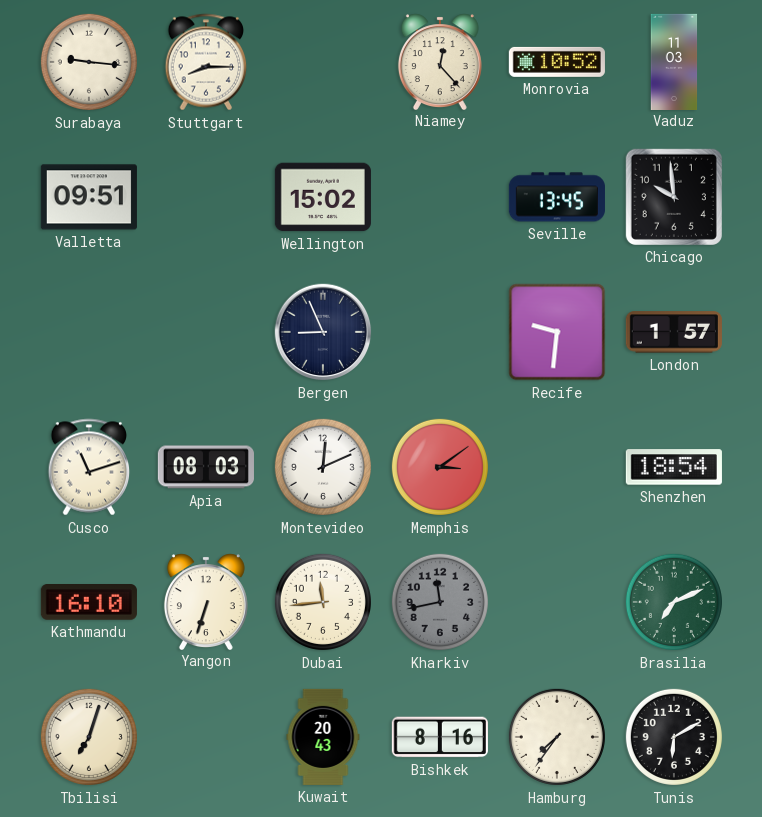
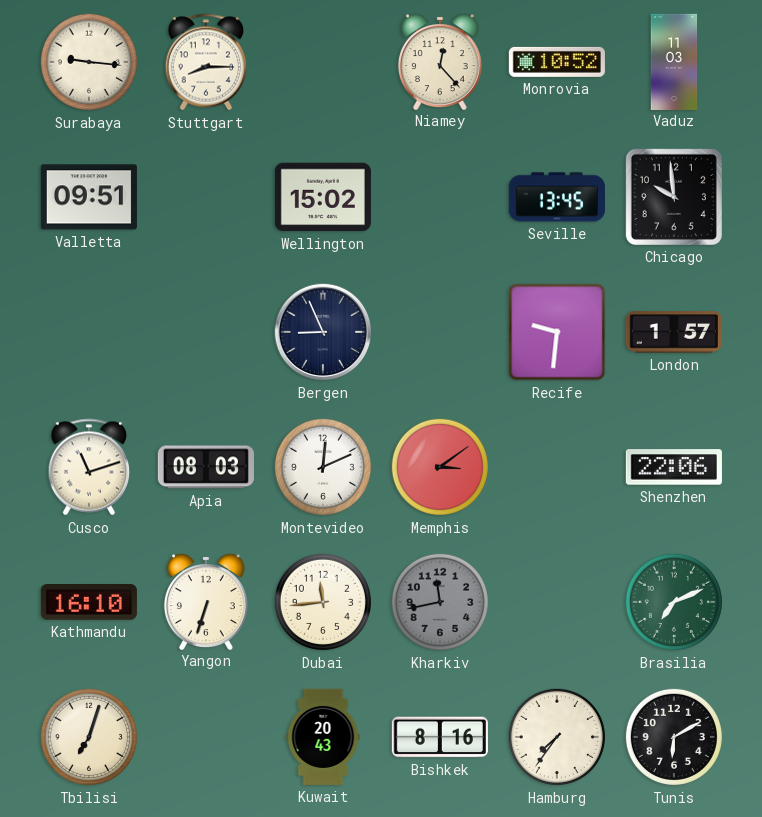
Shenzhen: 18:54 -> 22:06 (674, 467)
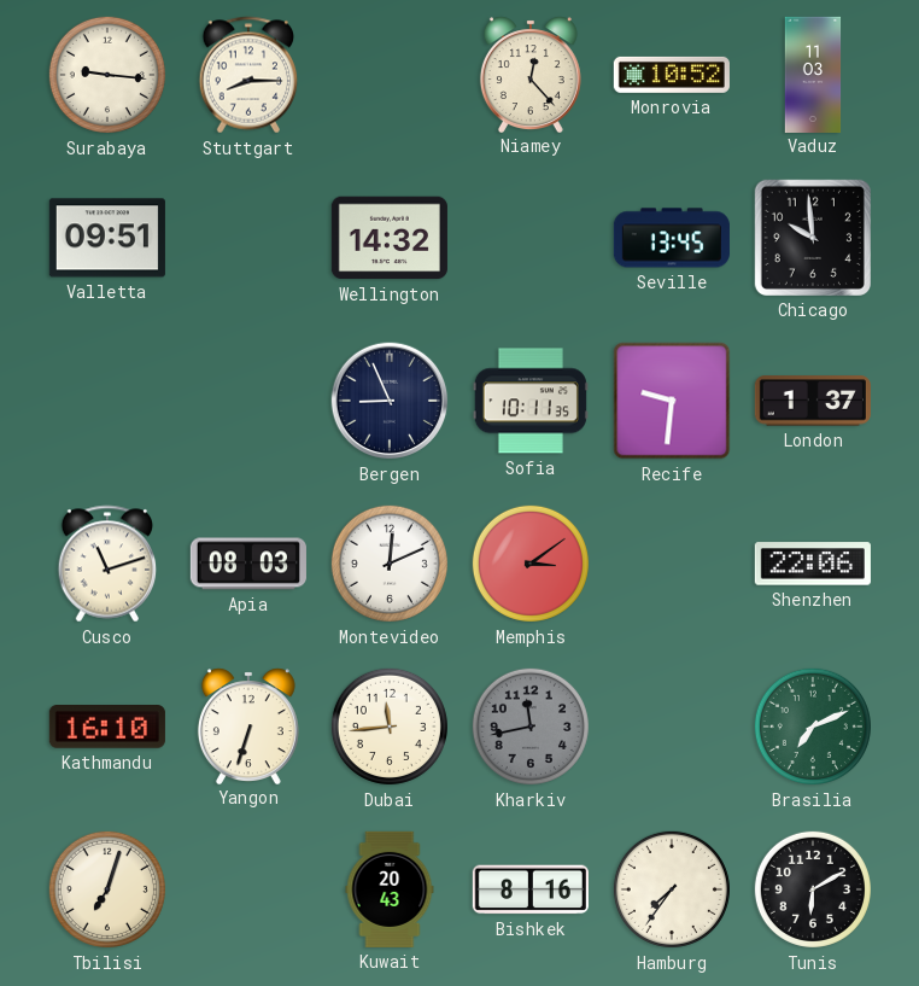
Wellington: 15:02 -> 14:32 (390, 238)
Sofia: none -> 10:11 (531, 401)
London: 1:57 -> 1:37 (813, 401)
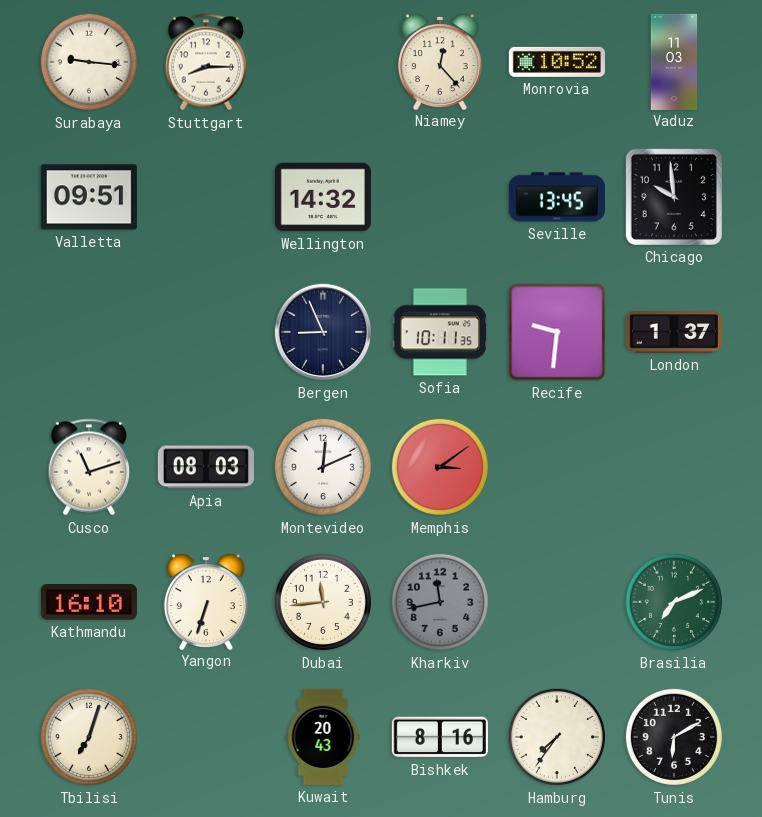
Shenzhen: 22:06 -> none (813, 564)
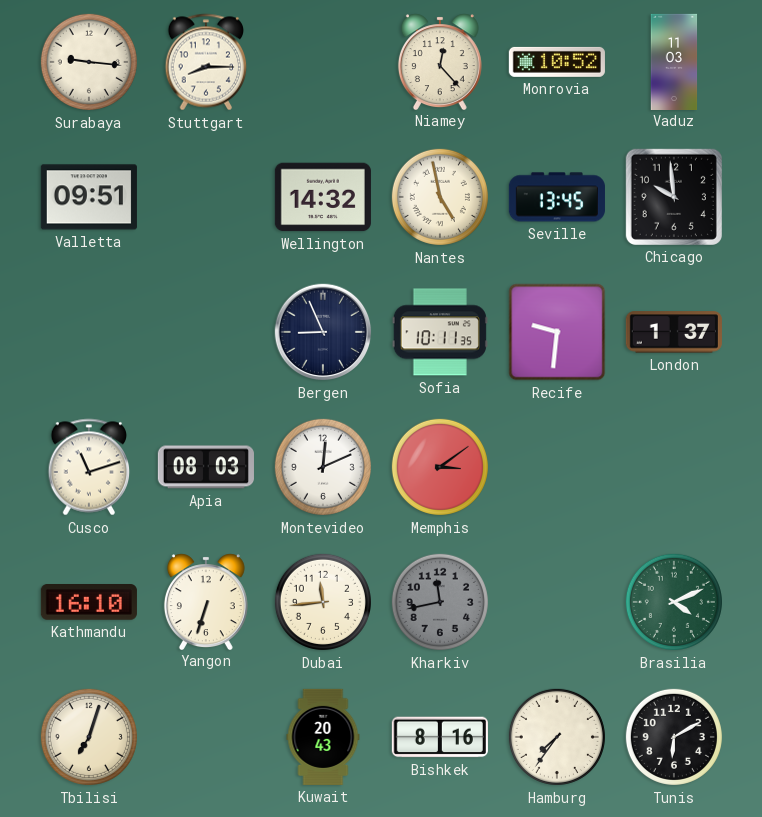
Nantes: none -> 4:58 (440, 197)
Brasilia: 7:11 -> 4:11 (674, 602)
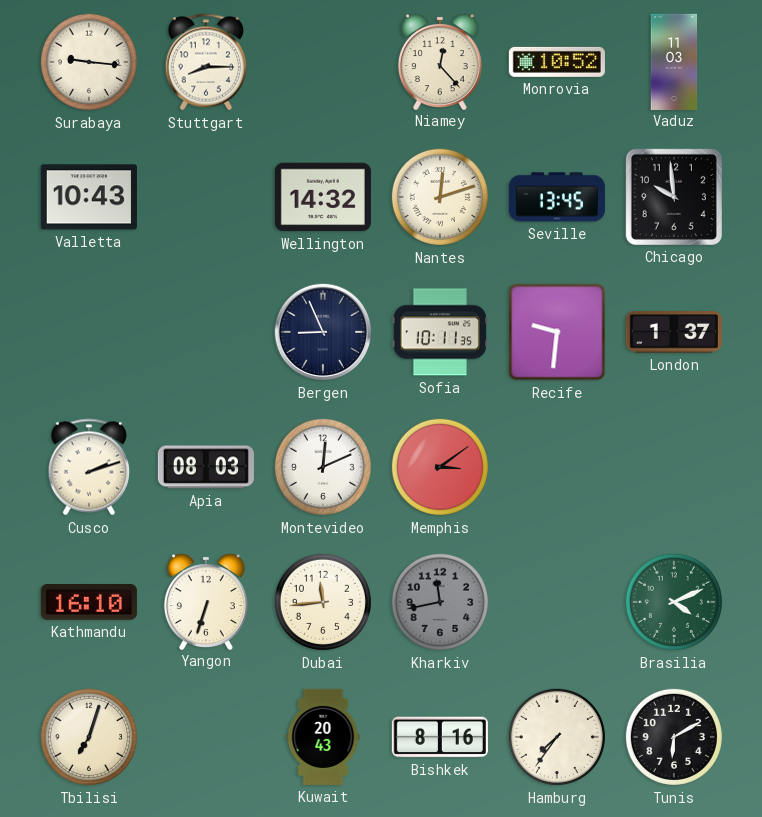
Valletta: 09:51 -> 10:43 (89, 197)
Nantes: 4:58 -> 12:12 (440, 197)
Cusco: 11:12 -> 2:12 (89, 467)
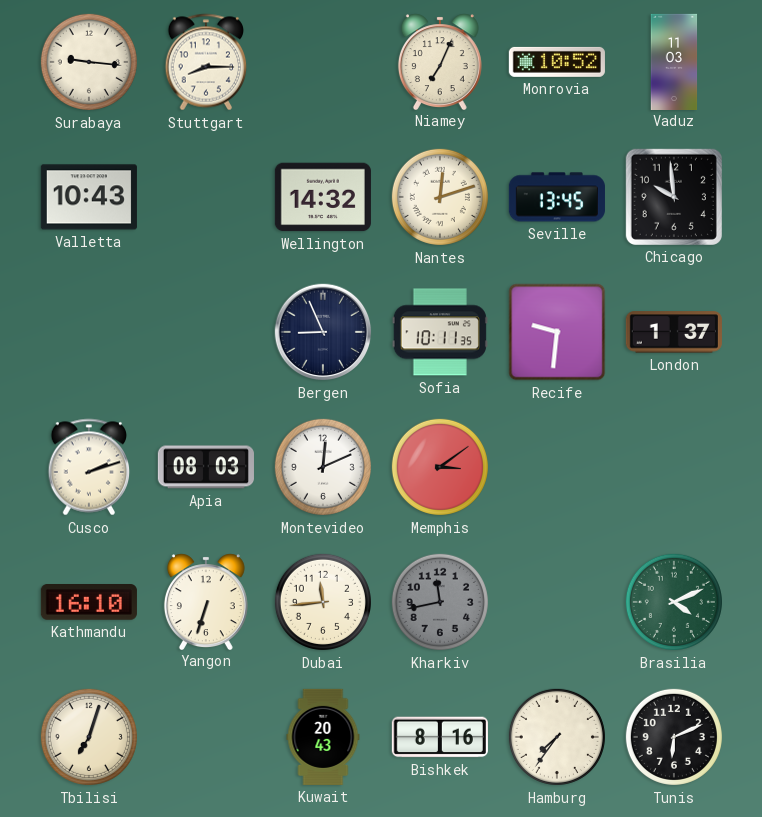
Niamey: 12:23 -> 7:04 (440, 61)
Tunis: 6:10 -> 6:11 (674, 737)
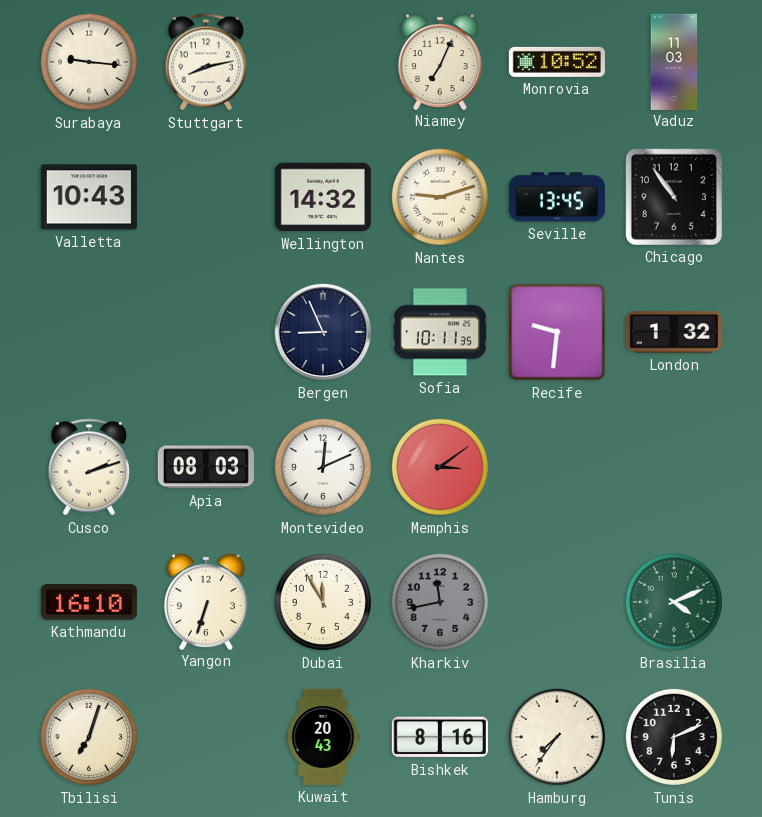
Stuttgart: 8:15 -> 8:13 (206, 62)
Nantes: 12:12 -> 9:12 (440, 197)
Chicago: 9:59 -> 10:54 (674, 197)
London: 1:37 -> 1:32 (674, 332)
Dubai: 11:44 -> 11:55 (323, 602)
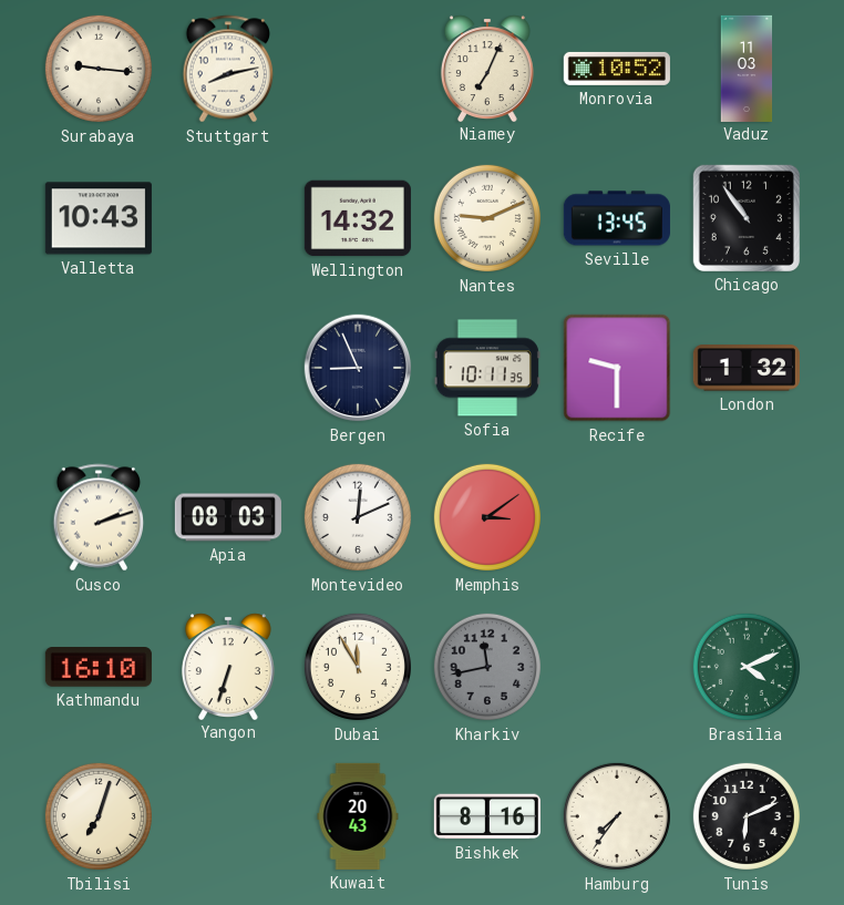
Nantes: 9:12 -> 9:11 (487, 218)
Recife: 9:31 -> 9:30 (617, 368)
